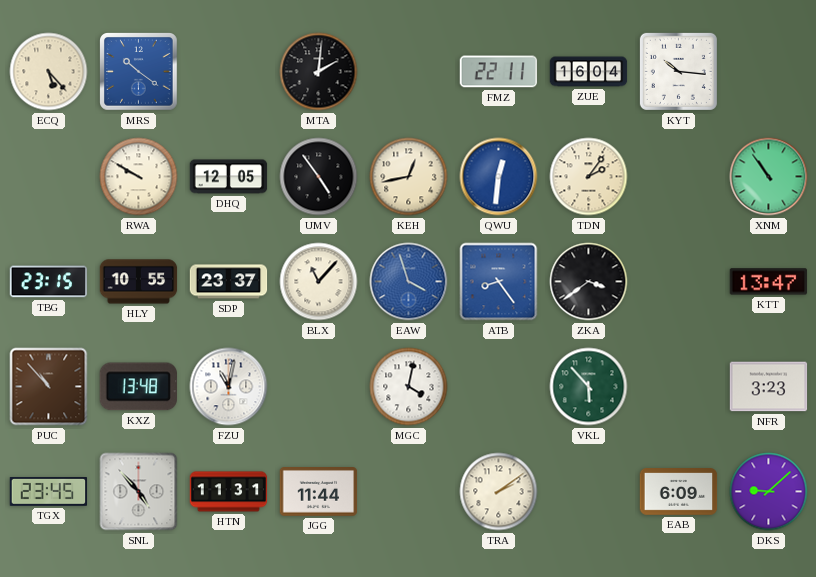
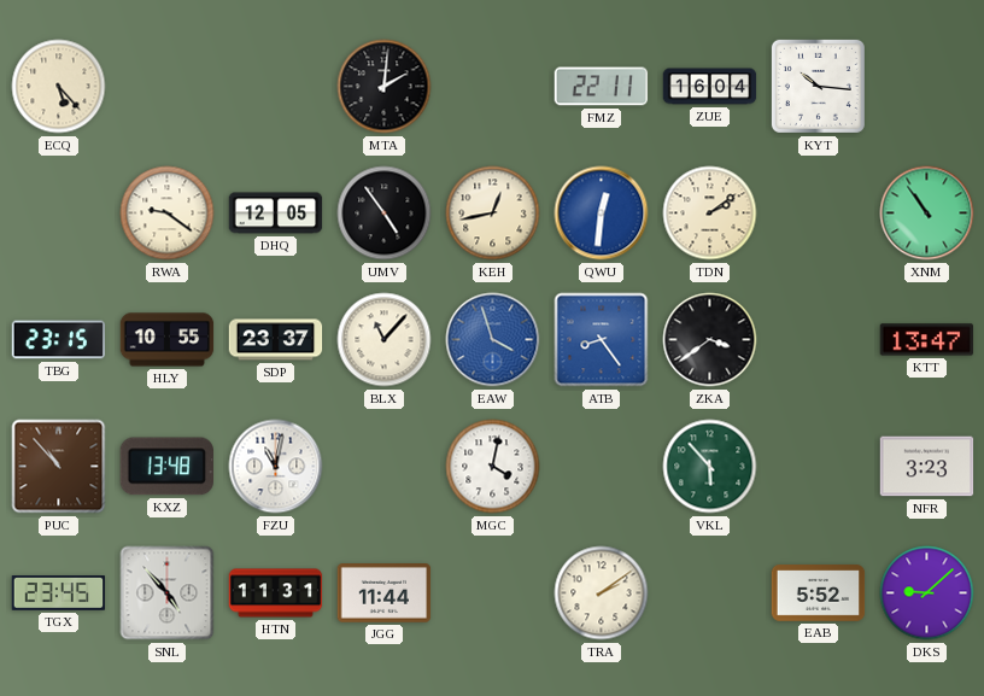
MRS: 10:21 -> none (139, 72)
RWA: 9:50 -> 9:21 (168, 214)
TDN: 2:06 -> 2:09 (710, 214)
EAB: 6:09 -> 5:52 (819, 593)
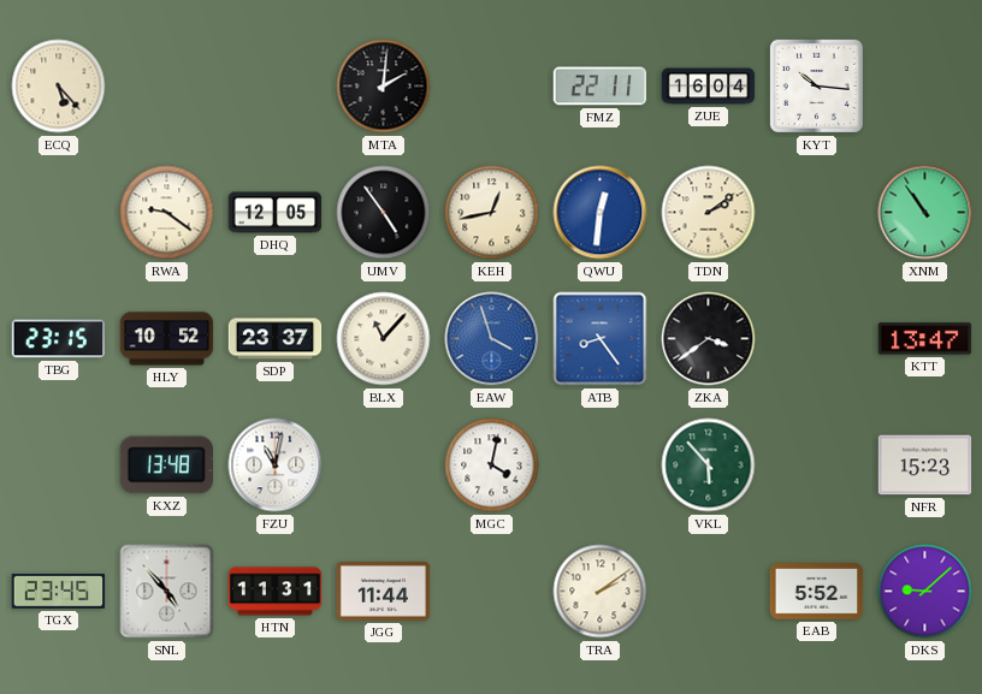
HLY: 10:55 -> 10:52 (167, 339)
PUC: 10:53 -> none (59, 467)
NFR: 3:23 -> 15:23 (925, 465)
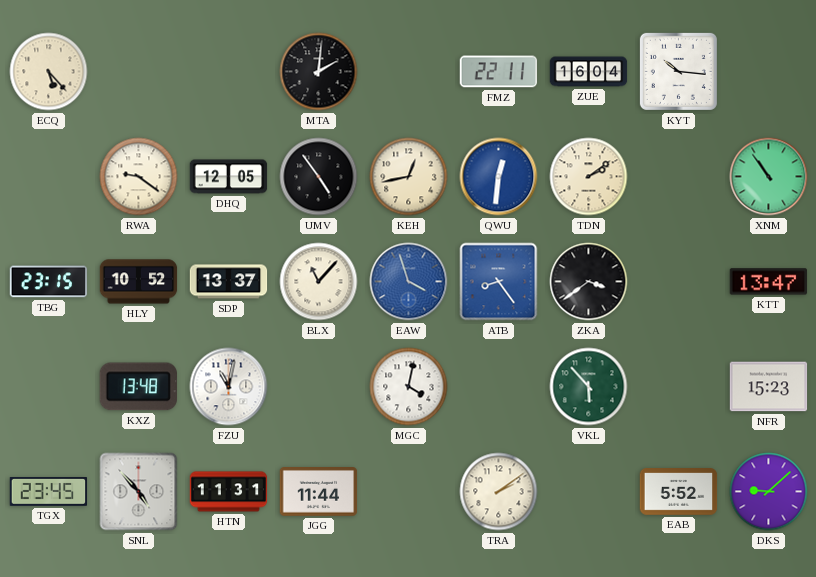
SDP: 23:37 -> 13:37 (229, 282)
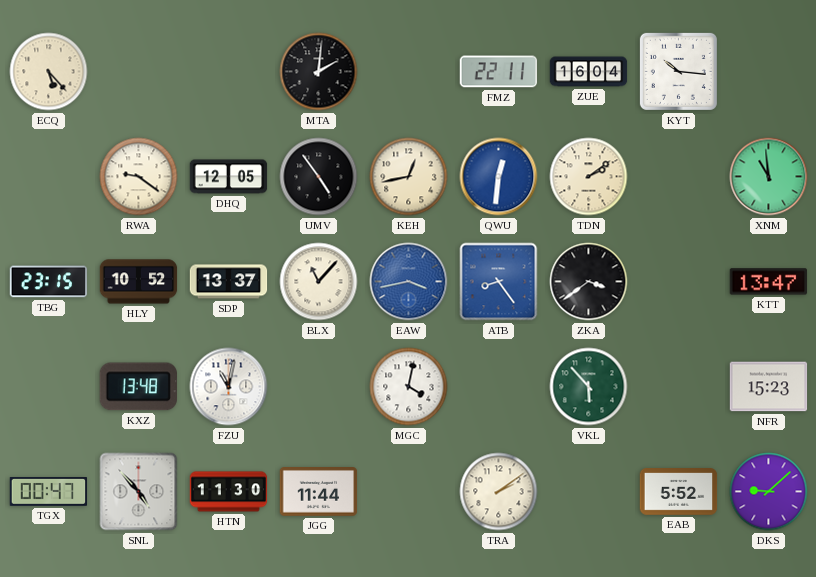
XNM: 10:54 -> 10:59 (769, 177)
EAW: 3:57 -> 3:43 (409, 282)
TGX: 23:45 -> 00:47 (49, 492)
HTN: 11:31 -> 11:30 (229, 492)
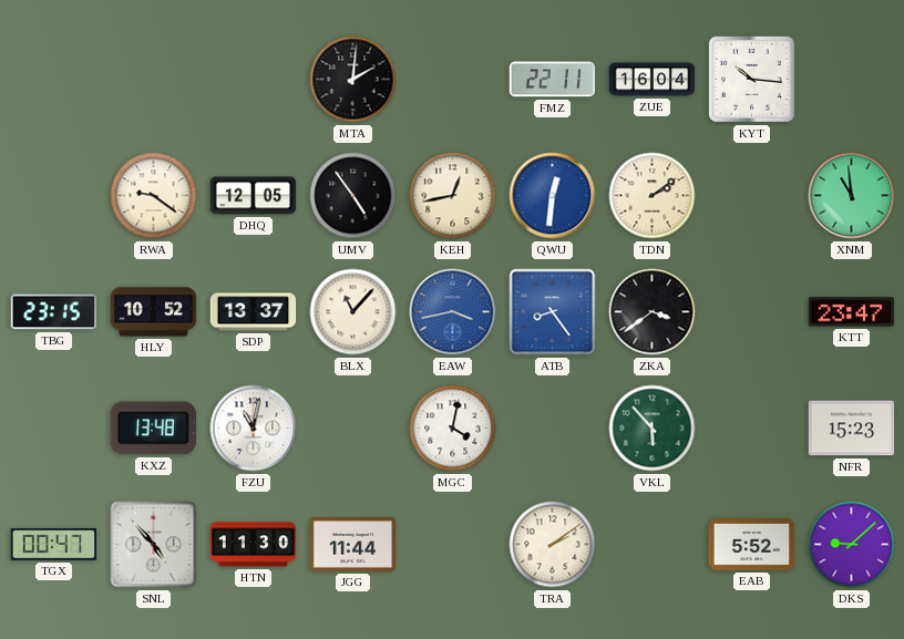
ECQ: 5:23 -> none (49, 72)
KTT: 13:47 -> 23:47 (852, 312)
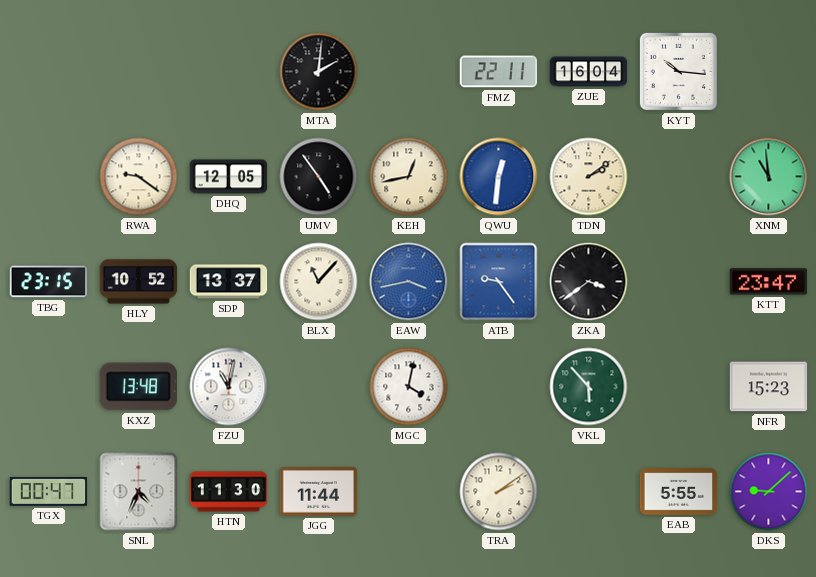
ATB: 8:24 -> 9:24 (499, 282)
SNL: 4:53 -> 4:34 (139, 492)
EAB: 5:52 -> 5:55 (679, 492)
